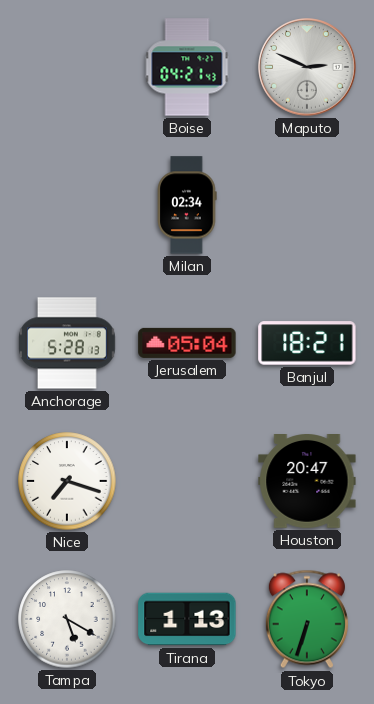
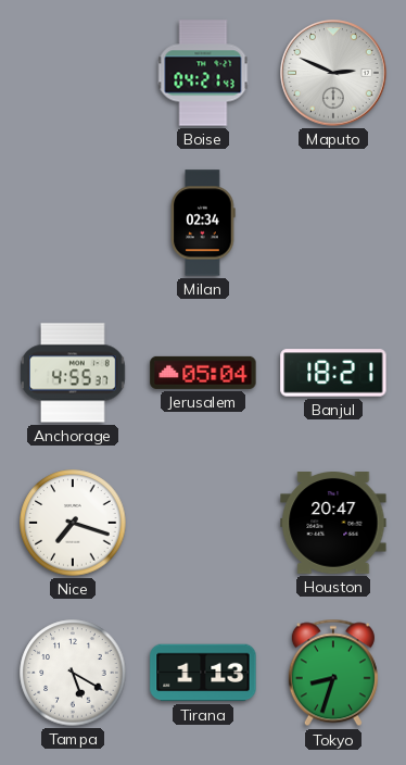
Anchorage: 5:28 -> 4:55 (74, 373)
Tokyo: 6:33 -> 8:33 (333, 673)
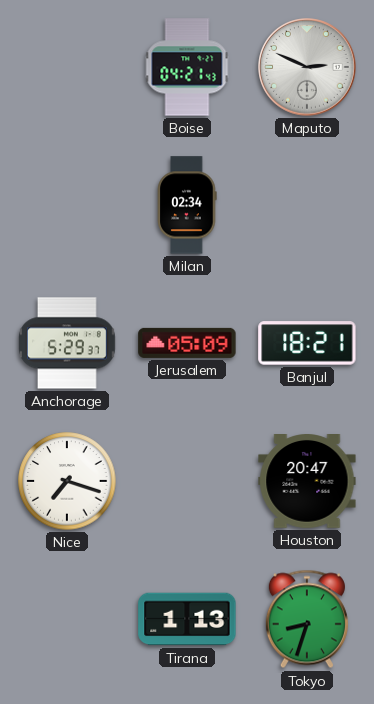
Anchorage: 4:55 -> 5:29 (68, 343)
Jerusalem: 05:04 -> 05:09 (187, 343)
Tampa: 5:20 -> none (73, 673)
